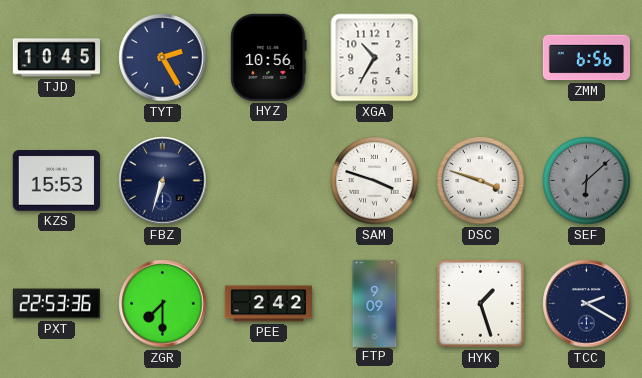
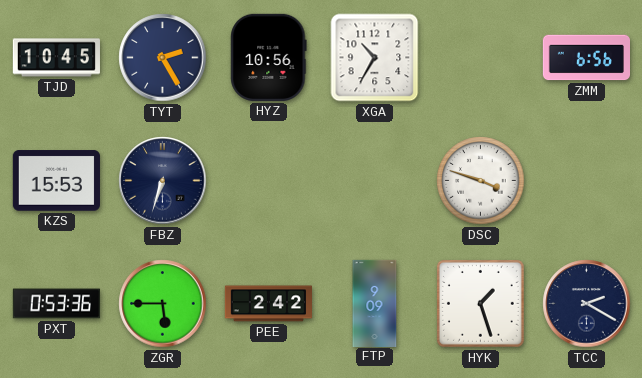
SAM: 3:48 -> none (375, 181)
SEF: 6:08 -> none (587, 181)
PXT: 22:53 -> 0:53 (56, 304)
ZGR: 7:30 -> 5:45 (163, 304)
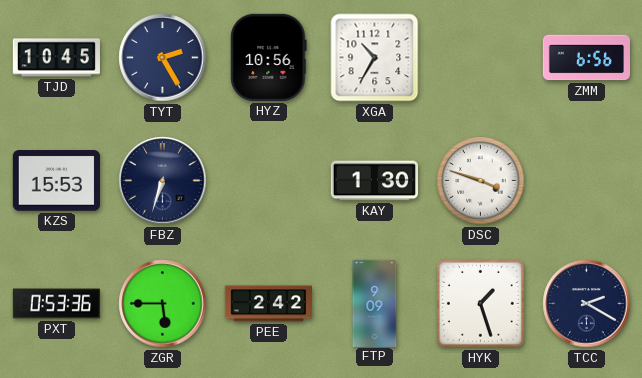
KAY: none -> 1:30 (374, 181)
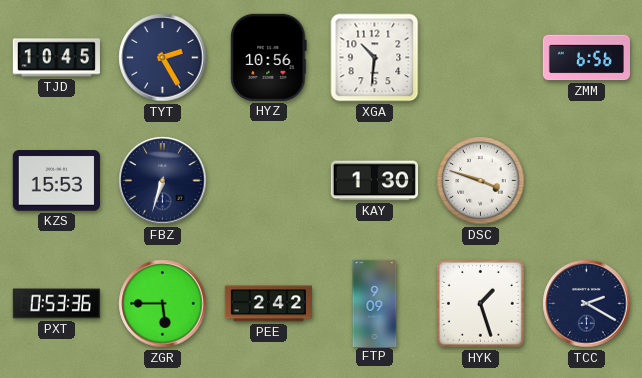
XGA: 10:35 -> 10:31 (375, 58)
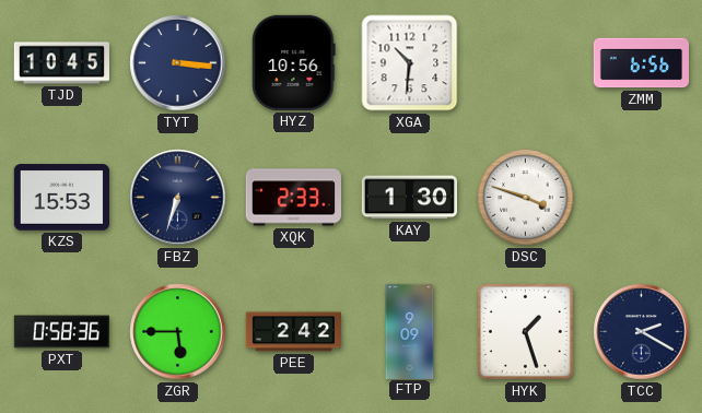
TYT: 2:25 -> 3:16 (178, 63)
XQK: none -> 2:33 (293, 198)
PXT: 0:53 -> 0:58 (61, 332)
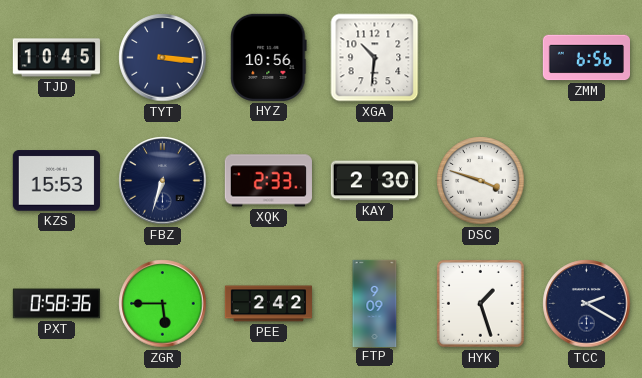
KAY: 1:30 -> 2:30 (374, 181)
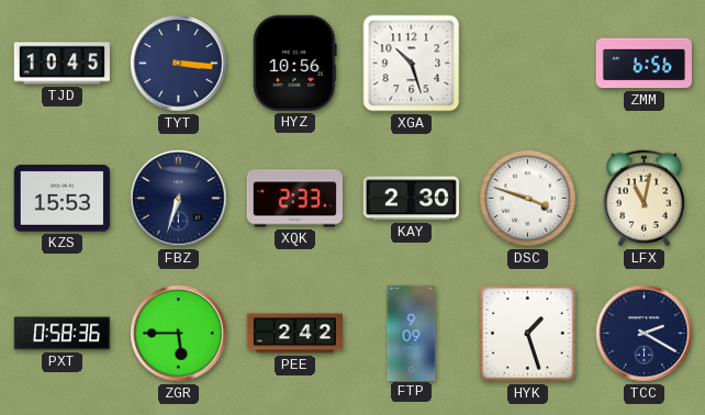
XGA: 10:31 -> 10:27 (412, 64)
LFX: none -> 11:02 (644, 199)
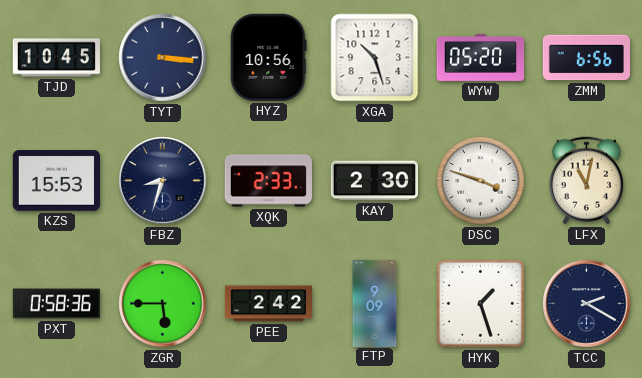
WYW: none -> 05:20 (480, 57)
FBZ: 6:33 -> 8:33 (163, 181)
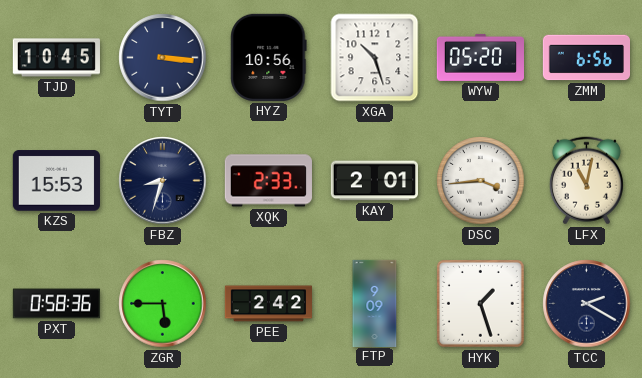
KAY: 2:30 -> 2:01 (374, 181)
DSC: 3:48 -> 3:44 (481, 181)
